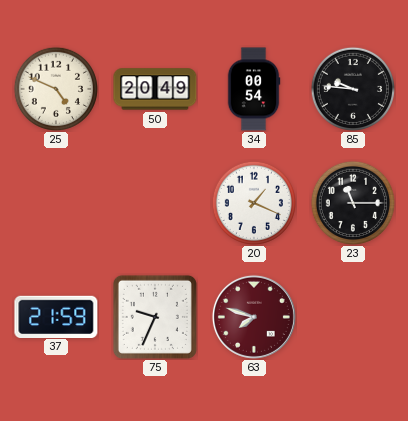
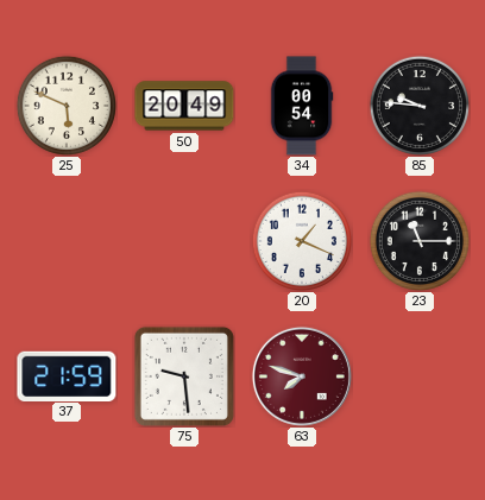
25: 4:49 -> 5:49 (67, 106)
75: 9:34 -> 9:29 (184, 376)
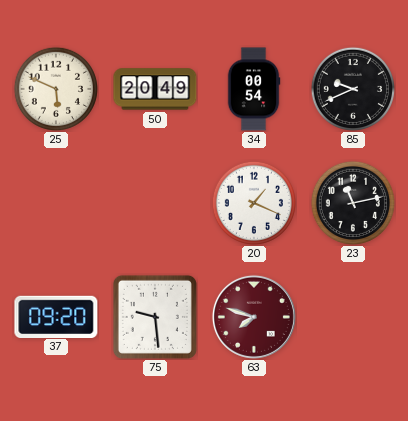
85: 9:46 -> 9:41 (353, 89)
23: 11:15 -> 11:13 (353, 203)
37: 21:59 -> 09:20 (56, 316)
